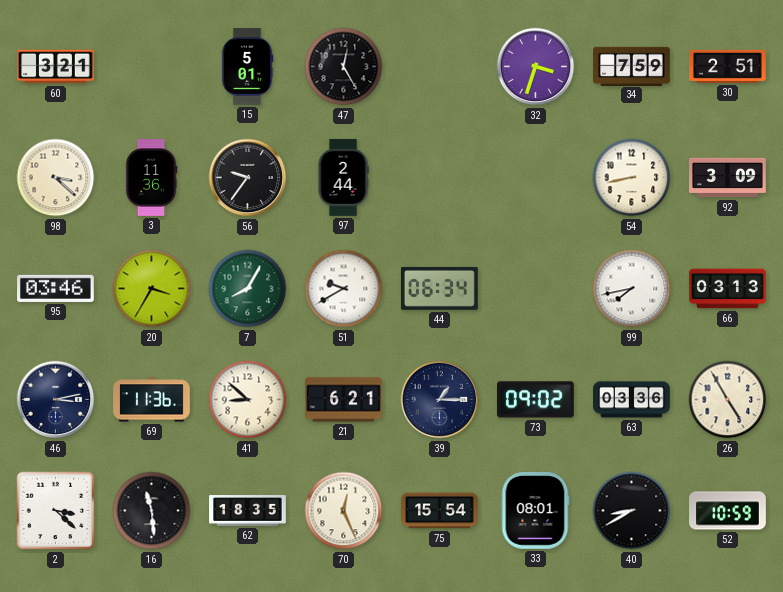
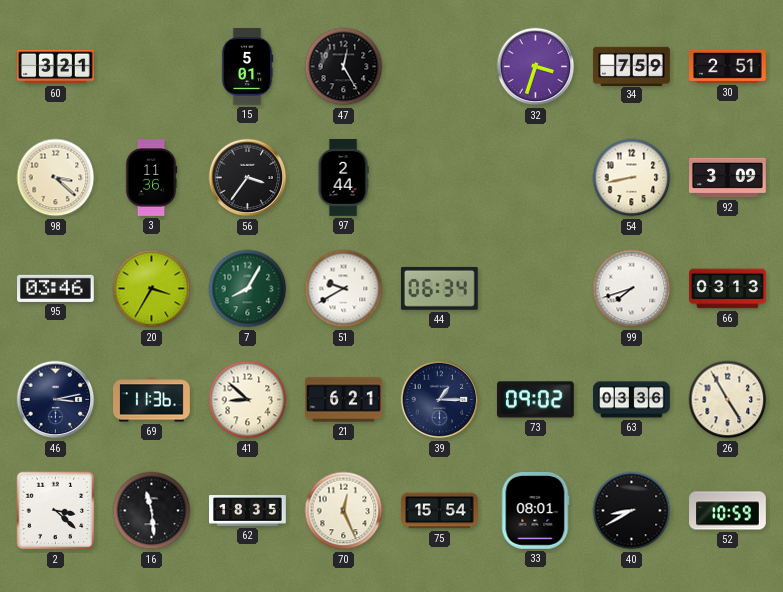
56: 9:36 -> 3:36 (248, 178)
99: 7:43 -> 7:42 (632, 289)
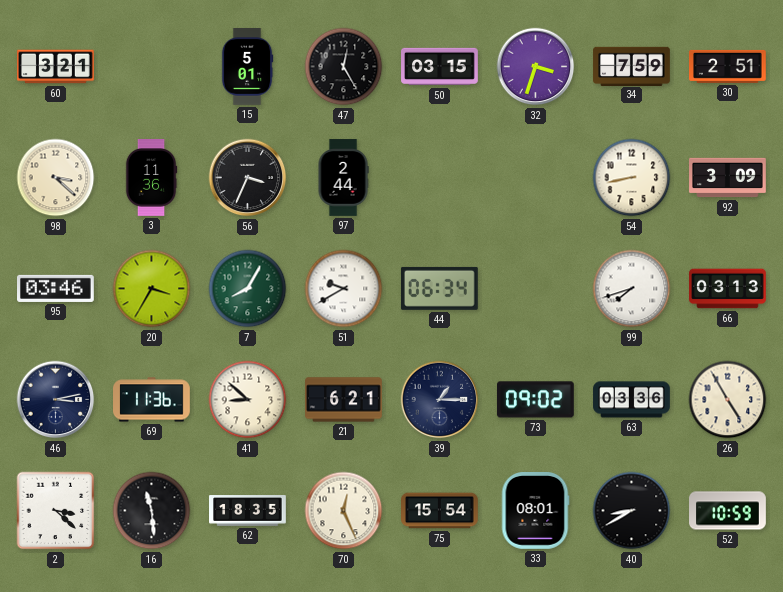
50: none -> 03:15 (440, 67)
56: 3:36 -> 3:34 (248, 178)
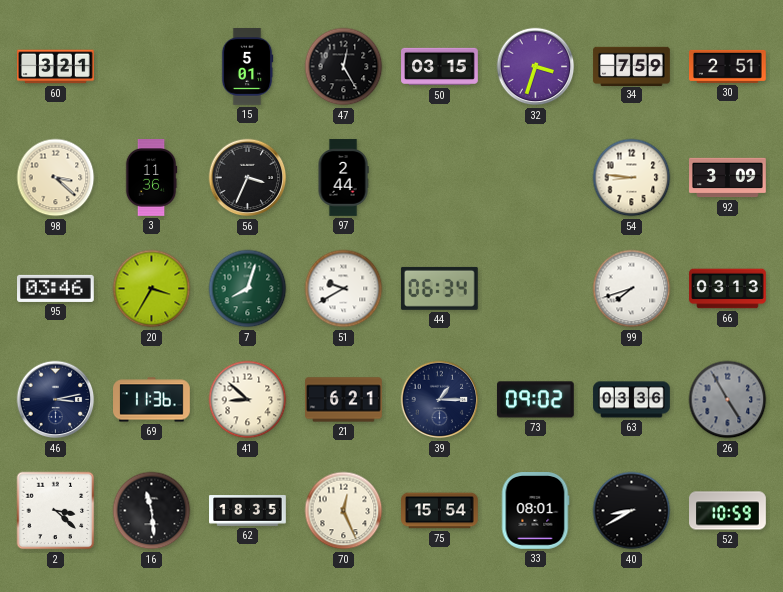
54: 8:43 -> 8:46 (632, 178)
7: 8:05 -> 8:03 (248, 289)
26 dial: cream -> grey (728, 400)
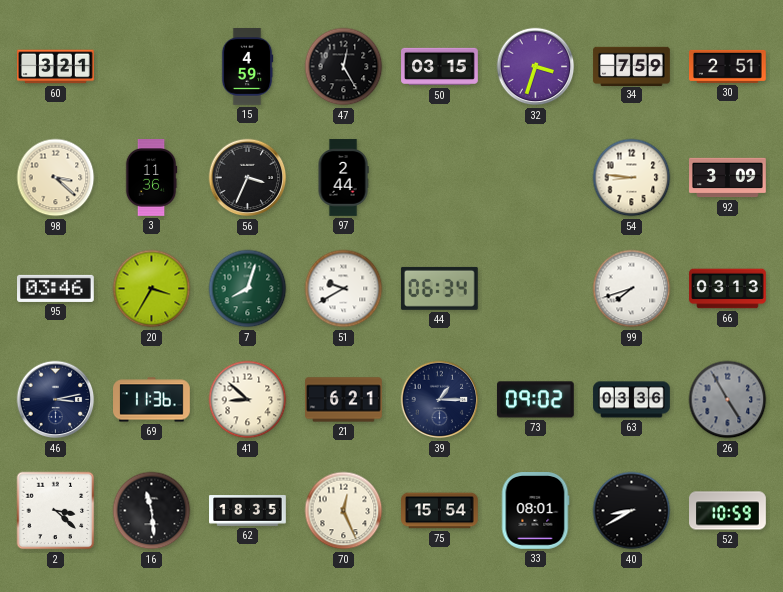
15: 5:01 -> 4:59 (247, 67)
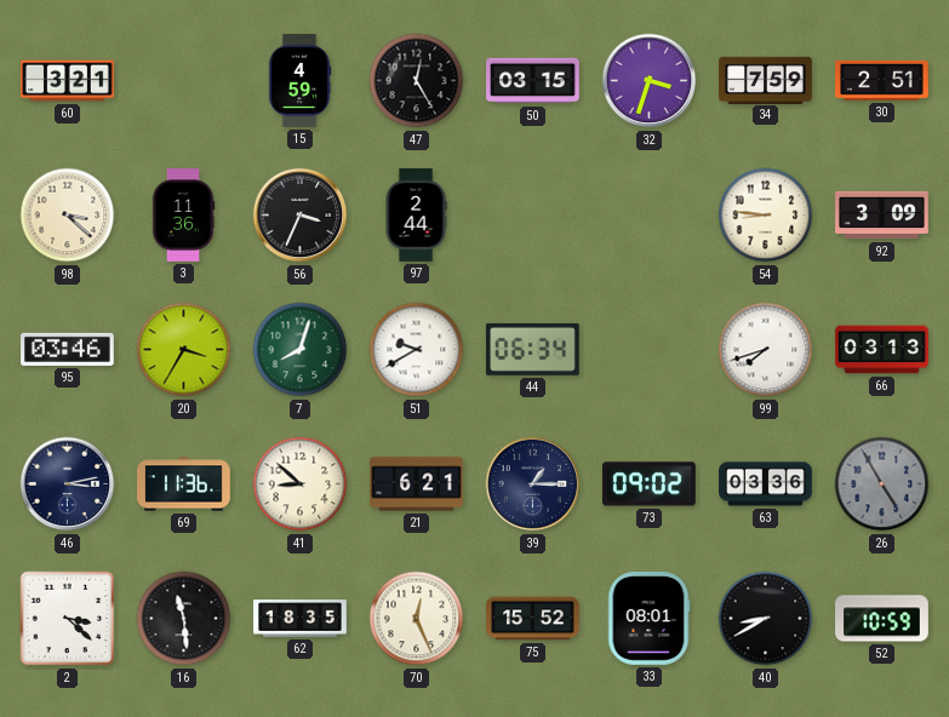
75: 15:54 -> 15:52 (533, 619)
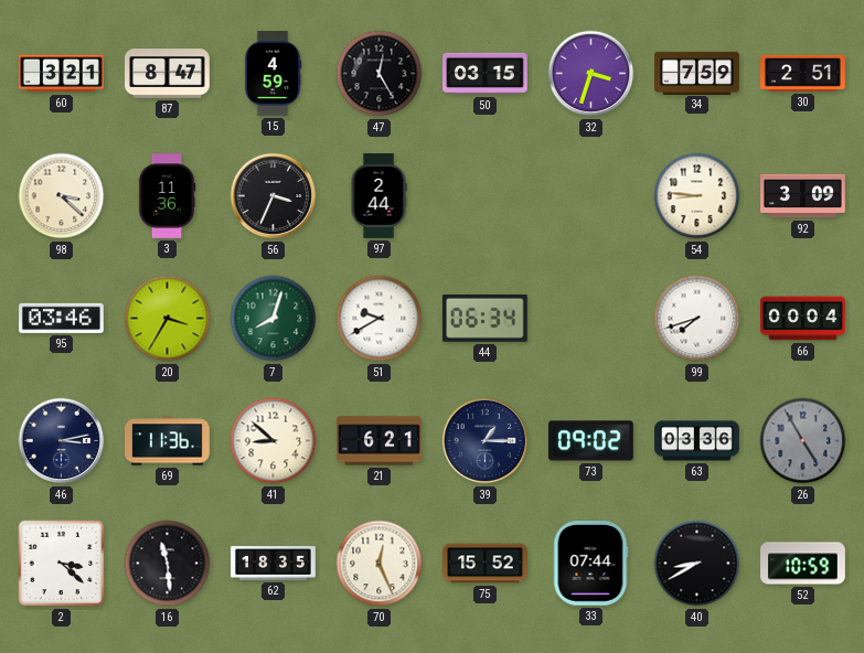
87: none -> 8:47 (168, 74)
66: 03:13 -> 00:04 (803, 319)
33: 08:01 -> 07:44 (590, 564)
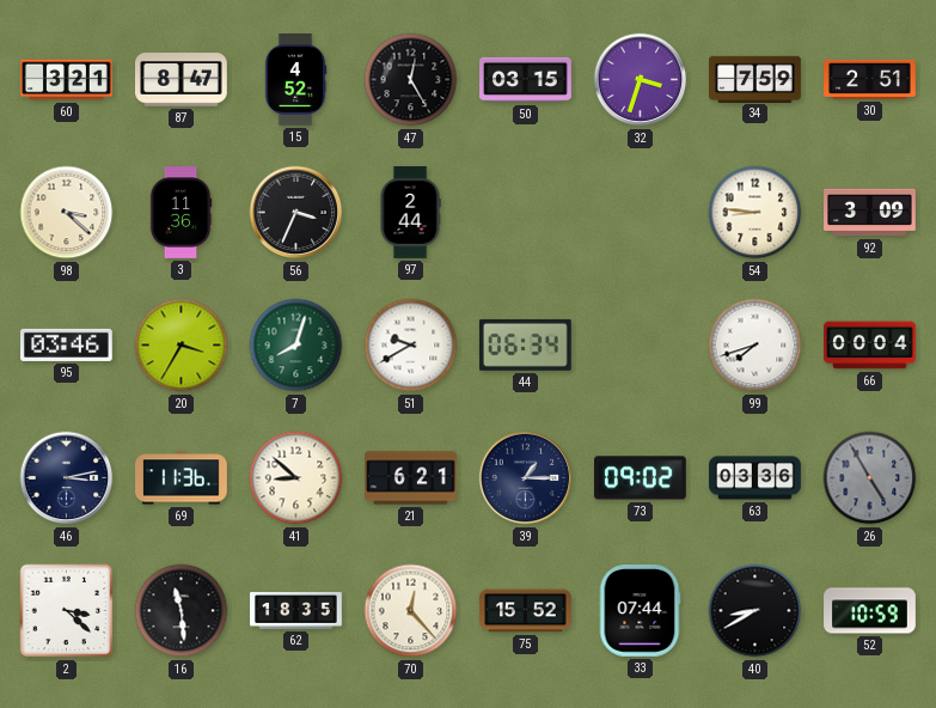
15: 4:59 -> 4:52 (295, 80)
70: 12:26 -> 12:23 (411, 611)
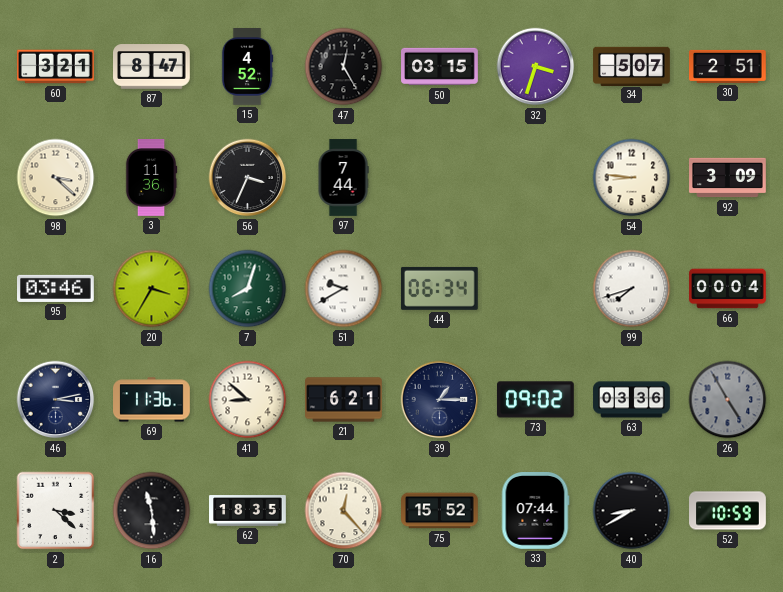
34: 7:59 -> 5:07 (632, 66)
97: 2:44 -> 7:44 (343, 178)
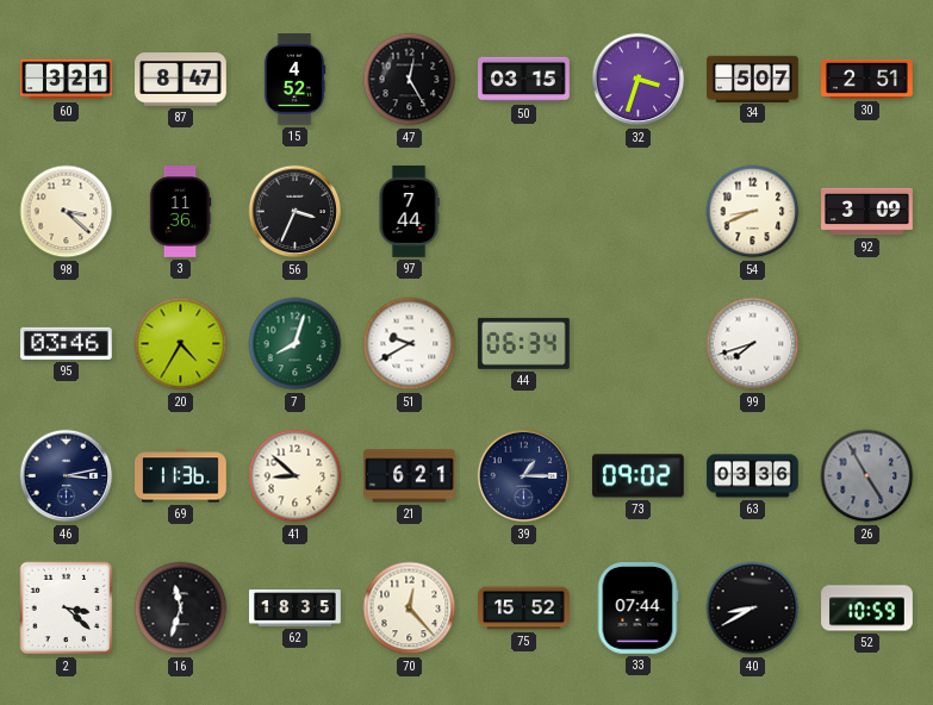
54: 8:46 -> 8:41 (753, 212)
20: 3:35 -> 4:35 (181, 344)
66: 00:04 -> none (728, 289)
16: 11:29 -> 11:33 (181, 609)
